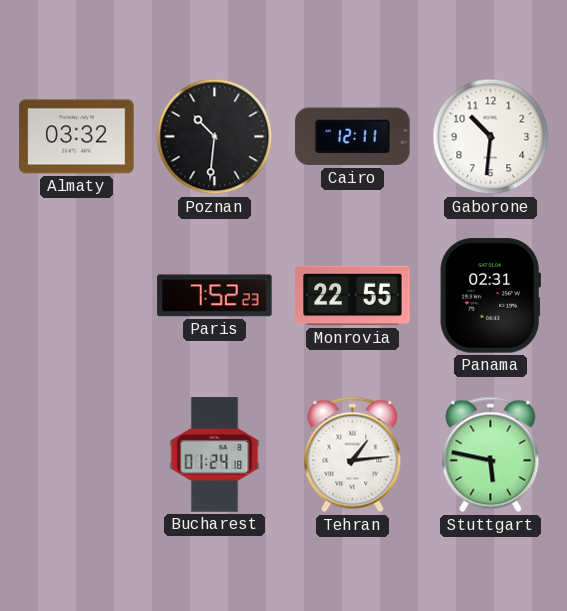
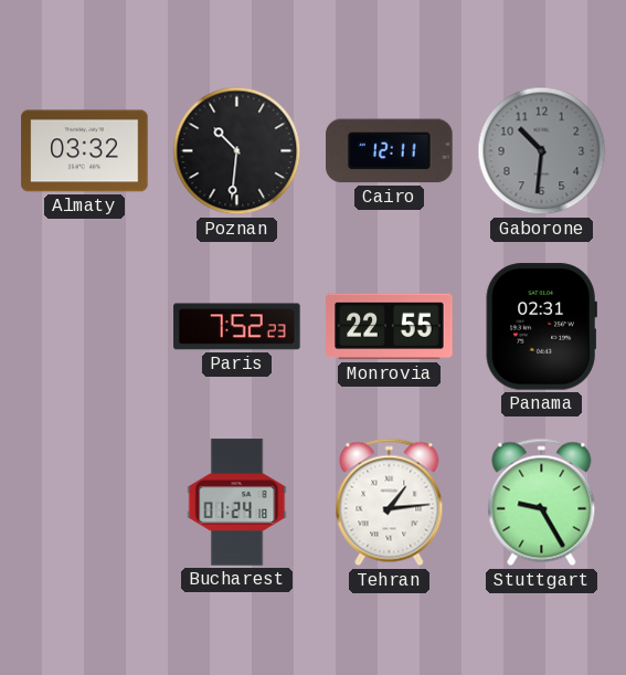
Gaborone dial: white -> grey (542, 151)
Stuttgart: 5:47 -> 9:25 (542, 503)
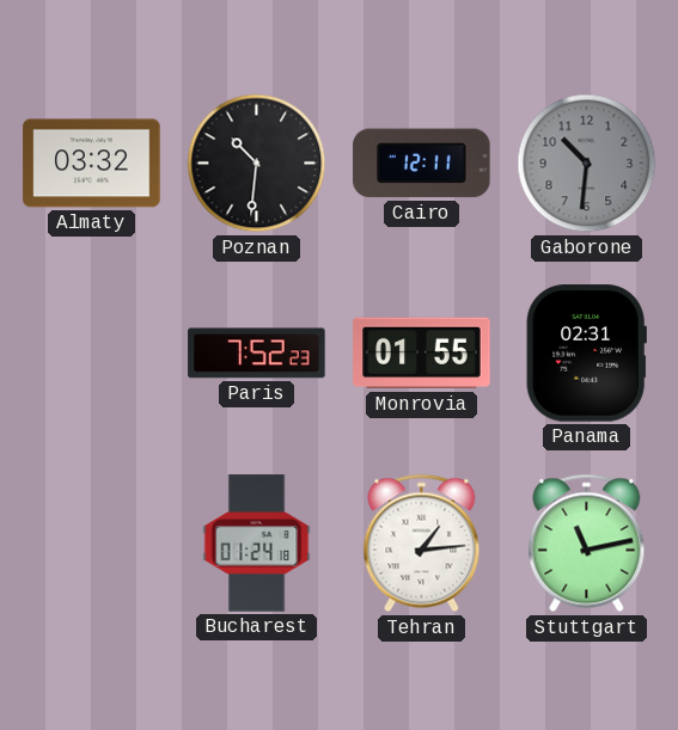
Monrovia: 22:55 -> 01:55 (422, 354)
Stuttgart: 9:25 -> 11:13 (587, 544)
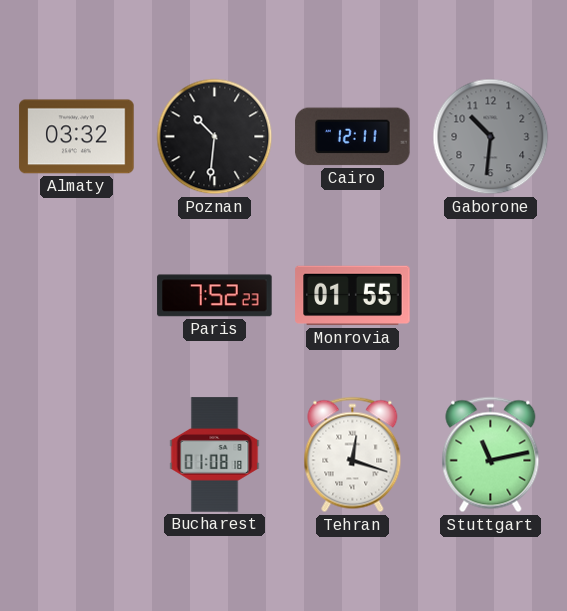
Panama: 02:31 -> none (586, 354)
Bucharest: 01:24 -> 01:08 (215, 455)
Tehran: 1:14 -> 12:18 (353, 455)
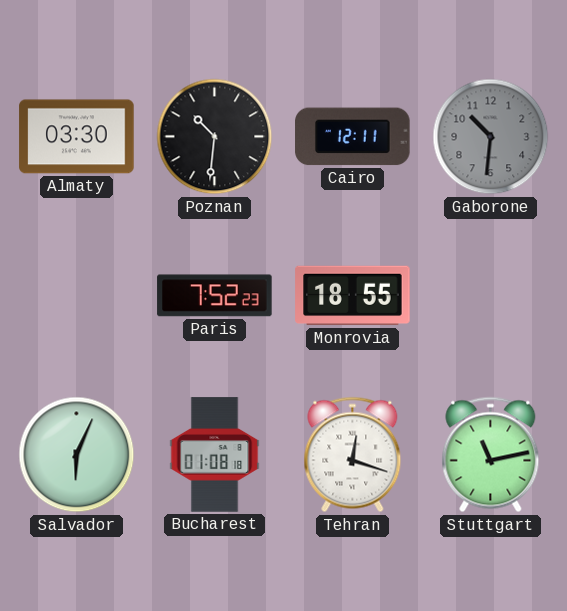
Almaty: 03:32 -> 03:30 (77, 137)
Monrovia: 01:55 -> 18:55 (353, 296)
Salvador: none -> 6:04 (77, 455)
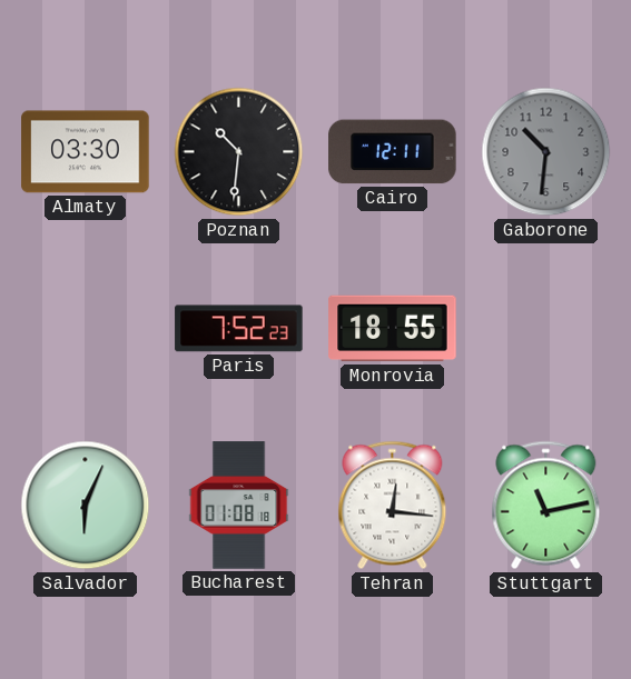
Tehran: 12:18 -> 12:16 (393, 506)
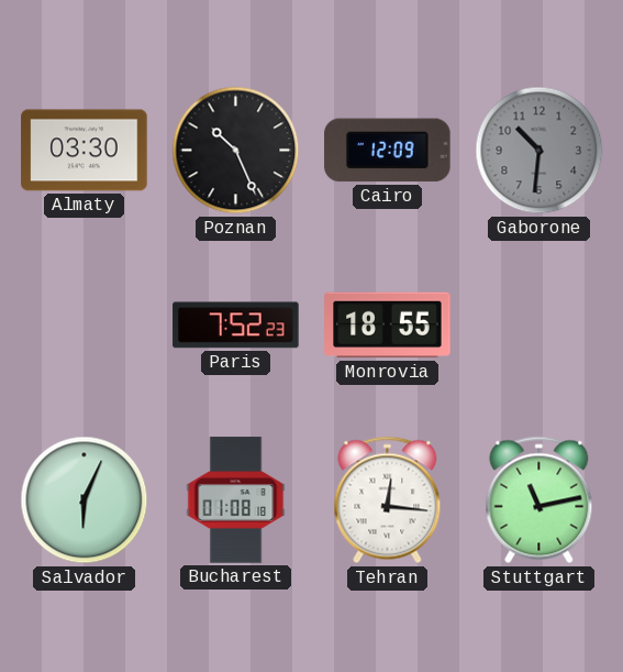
Poznan: 10:31 -> 10:26 (236, 151)
Cairo: 12:11 -> 12:09 (388, 151)
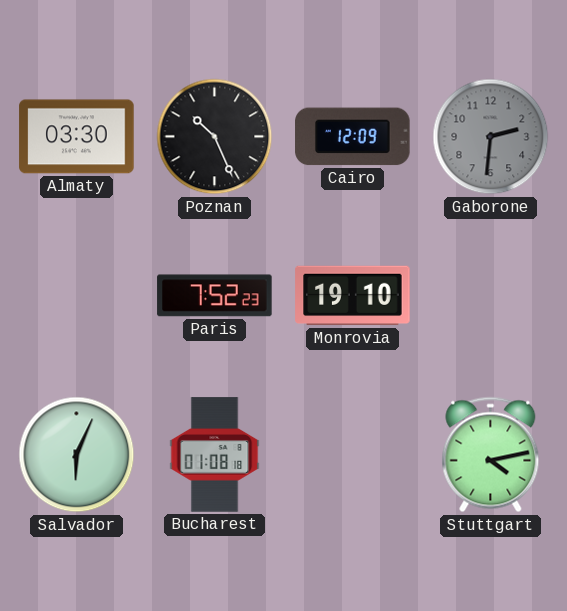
Gaborone: 10:31 -> 2:31 (491, 137)
Monrovia: 18:55 -> 19:10 (353, 296)
Tehran: 12:16 -> none (388, 500)
Stuttgart: 11:13 -> 4:13 (491, 455)
